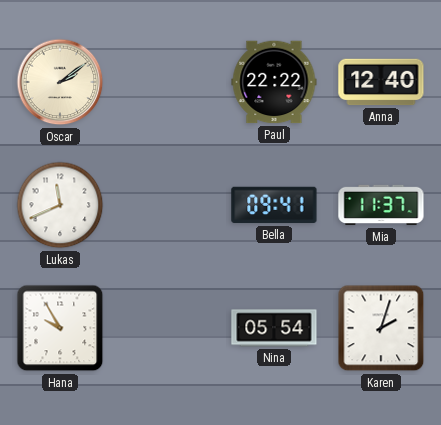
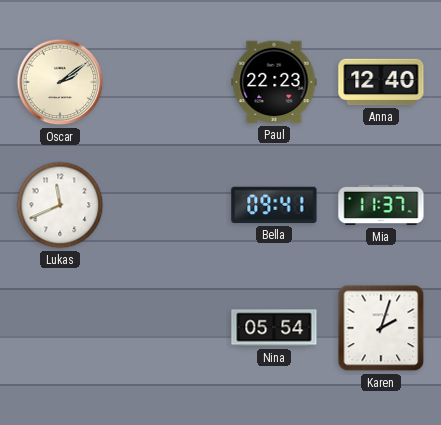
Paul: 22:22 -> 22:23 (274, 82)
Hana: 9:55 -> none (60, 328)
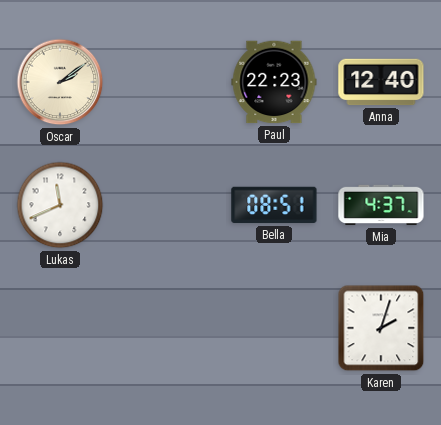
Bella: 09:41 -> 08:51 (274, 205)
Mia: 11:37 -> 4:37 (381, 205)
Nina: 05:54 -> none (274, 328)
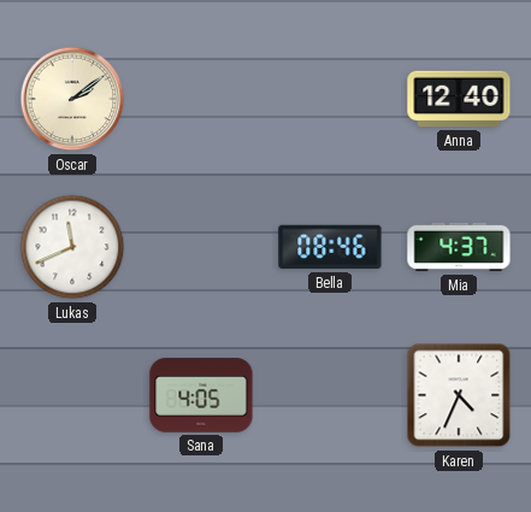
Paul: 22:23 -> none (274, 82)
Bella: 08:51 -> 08:46 (330, 247)
Sana: none -> 4:05 (201, 395)
Karen: 2:03 -> 4:34 (459, 395)
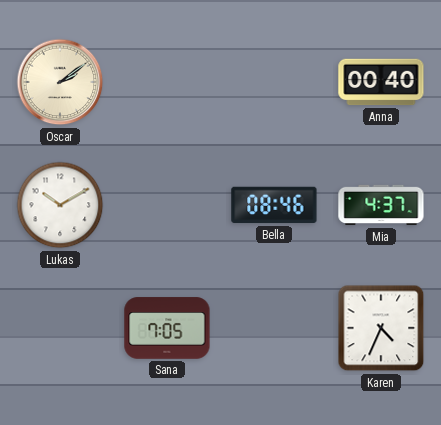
Anna: 12:40 -> 00:40 (381, 82)
Lukas: 11:41 -> 10:10 (60, 205)
Sana: 4:05 -> 7:05 (167, 328)
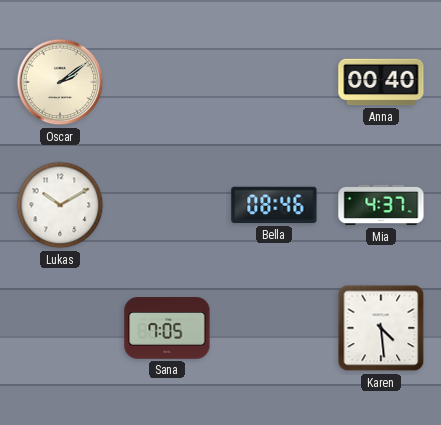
Karen: 4:34 -> 4:29 (381, 328)
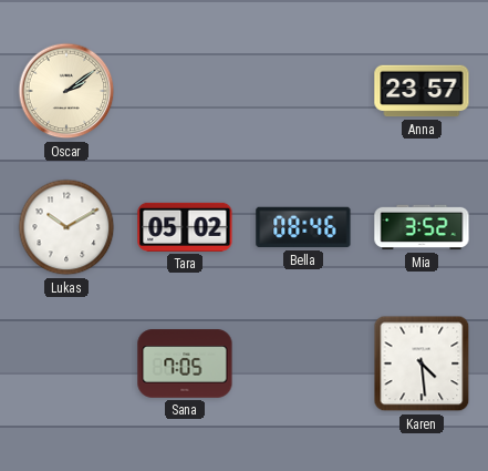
Anna: 00:40 -> 23:57 (422, 91)
Tara: none -> 05:02 (185, 227)
Mia: 4:37 -> 3:52 (422, 227)
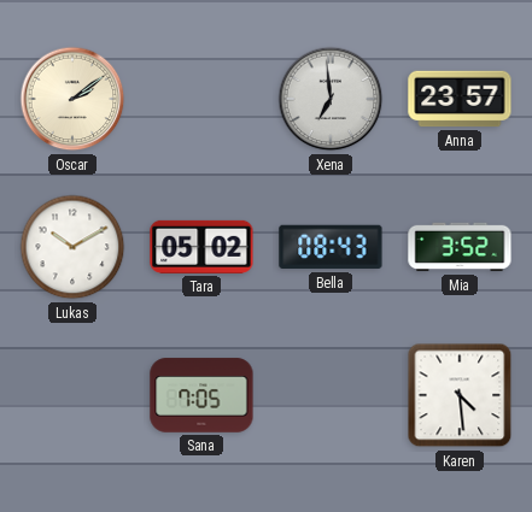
Xena: none -> 6:59 (331, 99)
Bella: 08:46 -> 08:43 (331, 247)
